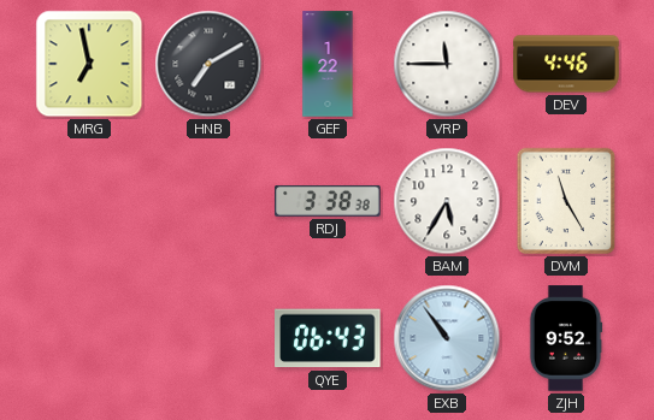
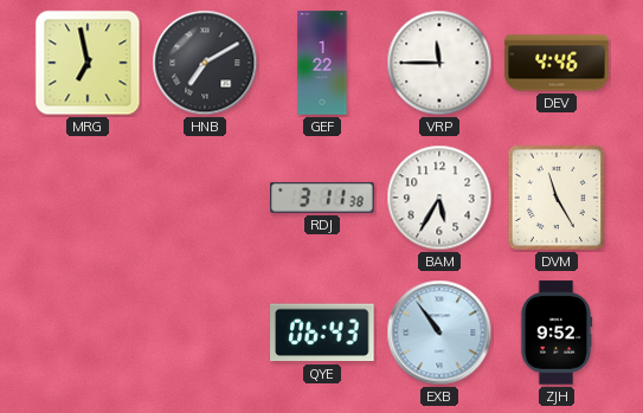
RDJ: 3:38 -> 3:11 (322, 198)
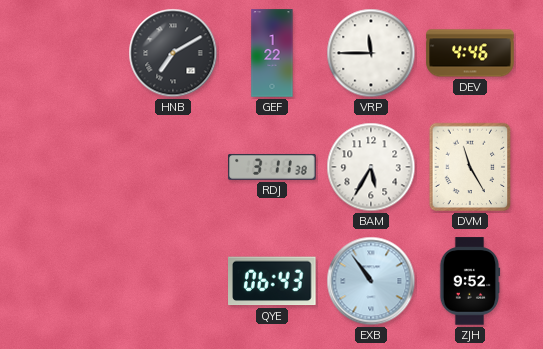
MRG: 6:58 -> none (88, 63)
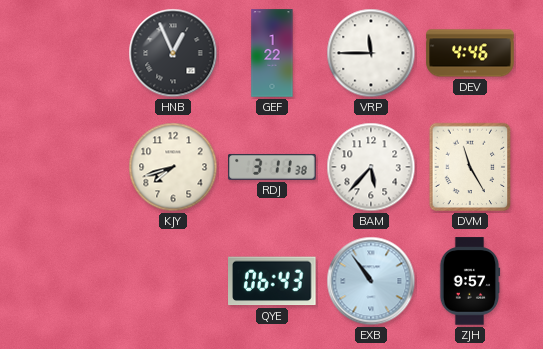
HNB: 7:10 -> 12:56 (173, 53)
KJY: none -> 7:42 (173, 167)
BAM: 5:35 -> 5:37 (371, 167)
ZJH: 9:52 -> 9:57 (470, 281)
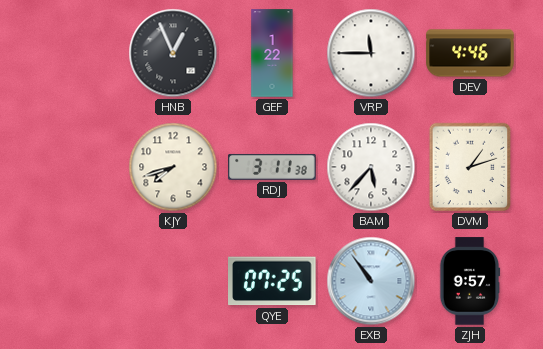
DVM: 11:25 -> 1:12 (470, 167)
QYE: 06:43 -> 07:25 (273, 281)
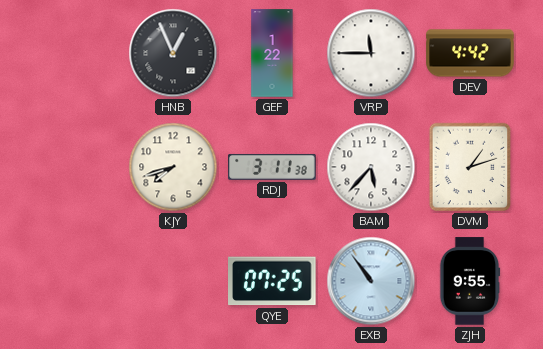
DEV: 4:46 -> 4:42 (470, 53)
ZJH: 9:57 -> 9:55 (470, 281)
